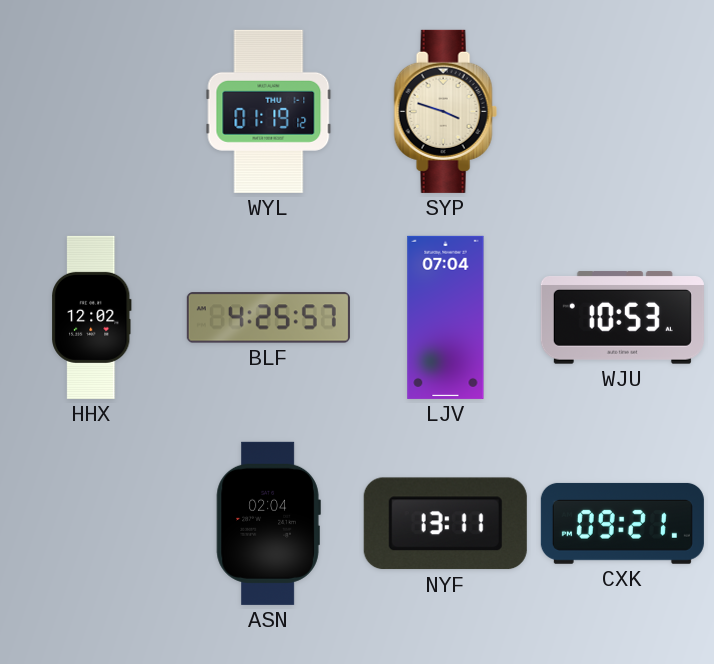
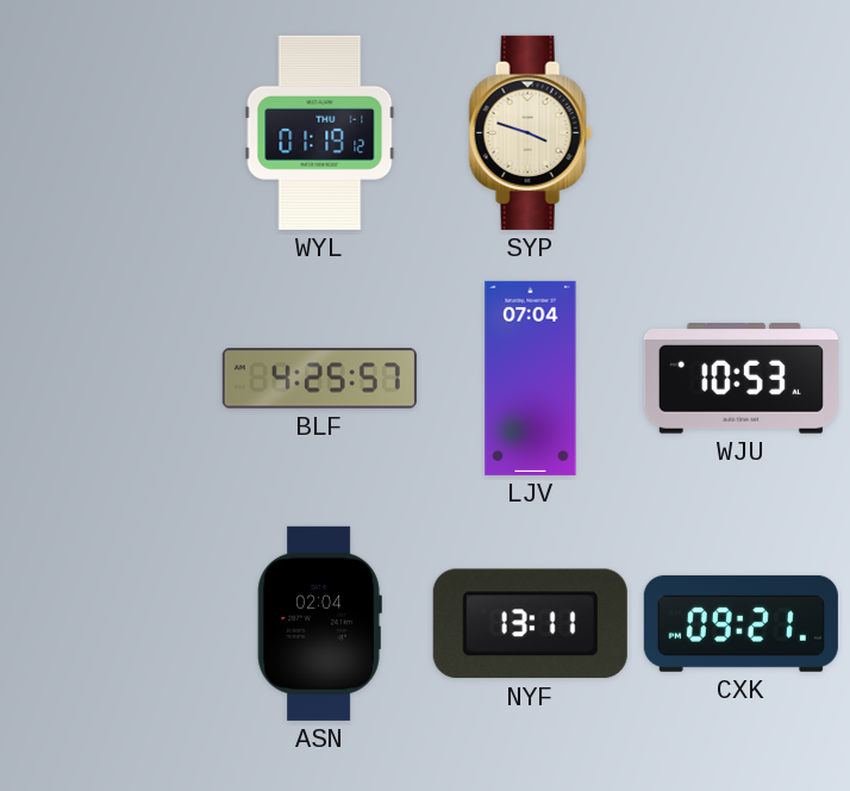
HHX: 12:02 -> none (92, 317)
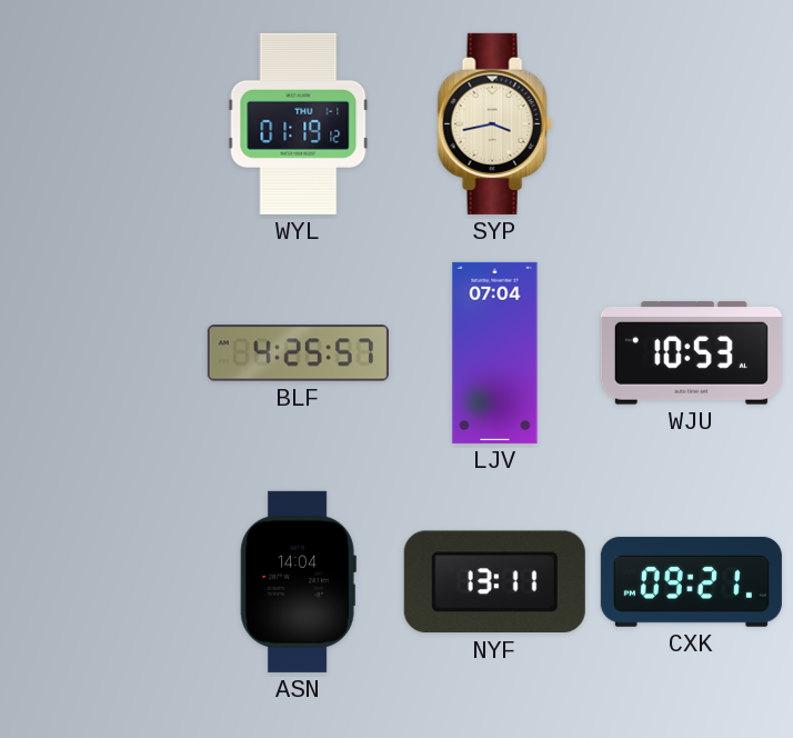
SYP: 3:48 -> 3:43 (494, 123)
ASN: 02:04 -> 14:04 (298, 581)
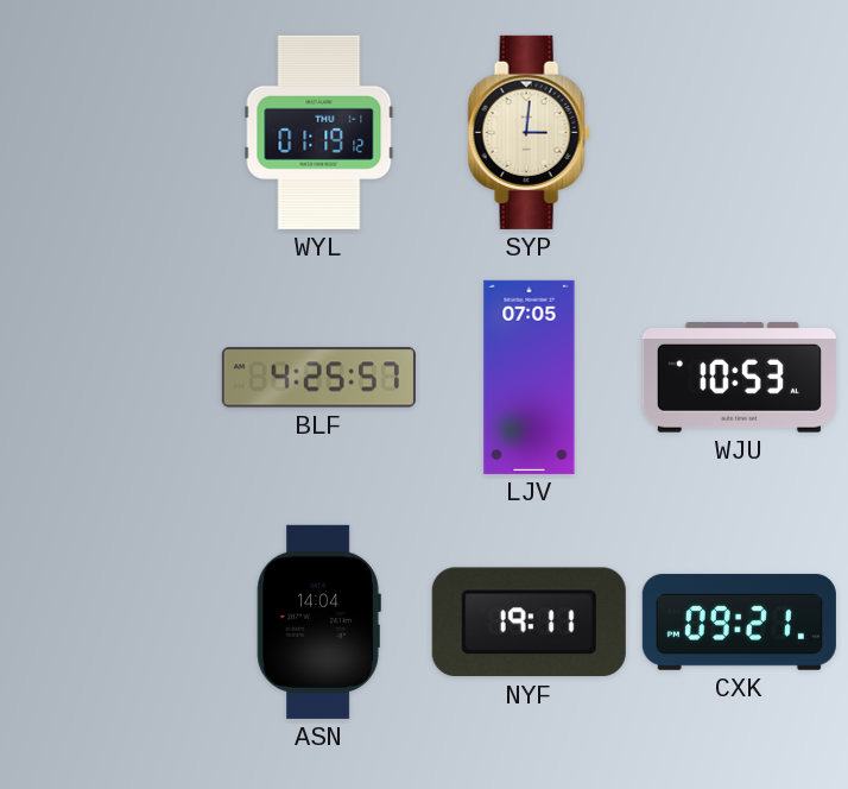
SYP: 3:43 -> 3:01 (529, 132)
LJV: 07:04 -> 07:05 (530, 377)
NYF: 13:11 -> 19:11 (529, 623)
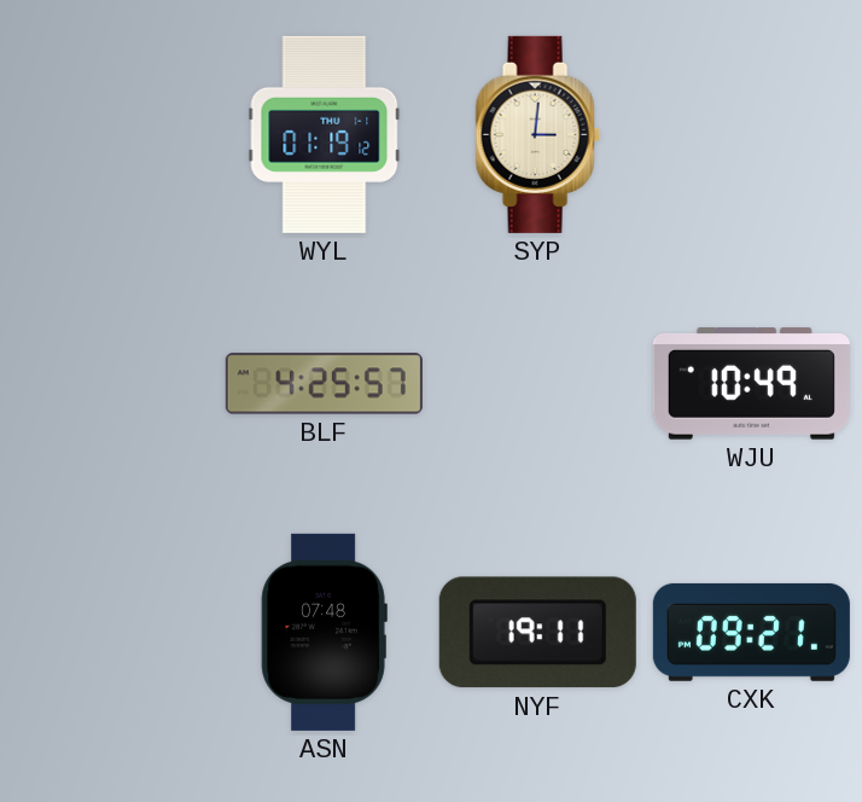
LJV: 07:05 -> none (530, 377)
WJU: 10:53 -> 10:49 (751, 384)
ASN: 14:04 -> 07:48 (324, 632)
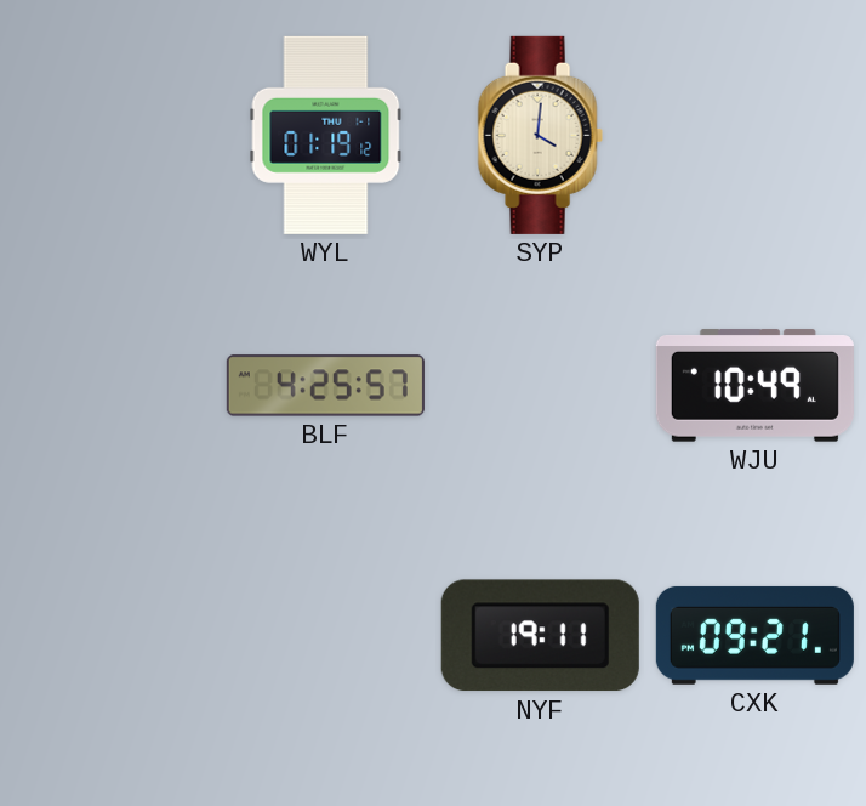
SYP: 3:01 -> 4:01 (540, 135)
ASN: 07:48 -> none (324, 632)
